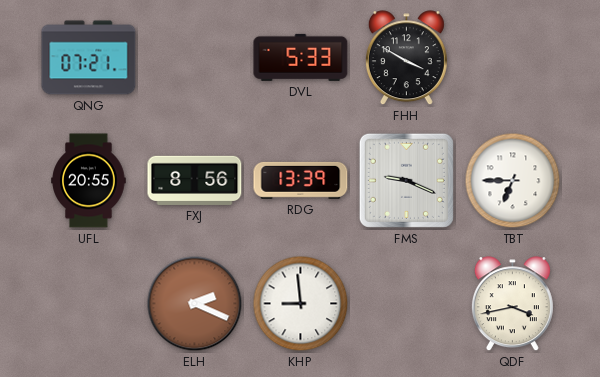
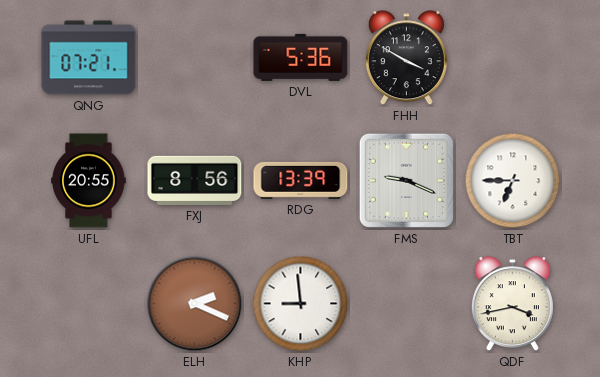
DVL: 5:33 -> 5:36 (301, 57)
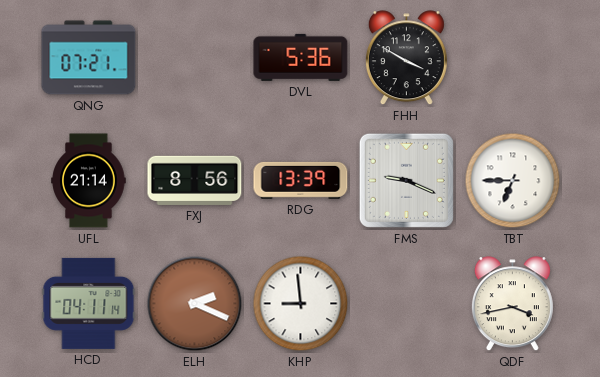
UFL: 20:55 -> 21:14 (89, 181)
HCD: none -> 04:11 (89, 303)
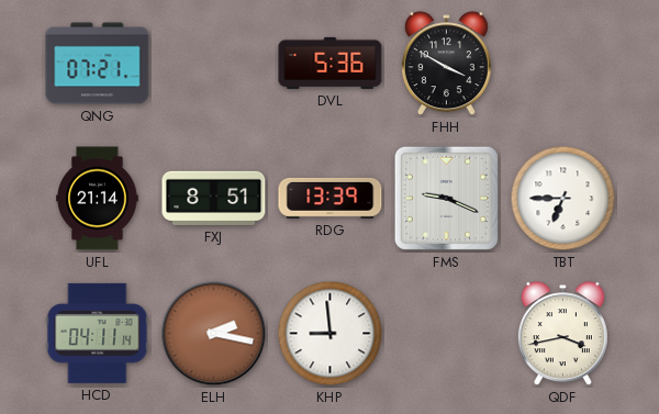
FXJ: 8:56 -> 8:51 (214, 198)
ELH: 2:19 -> 2:17 (214, 334)
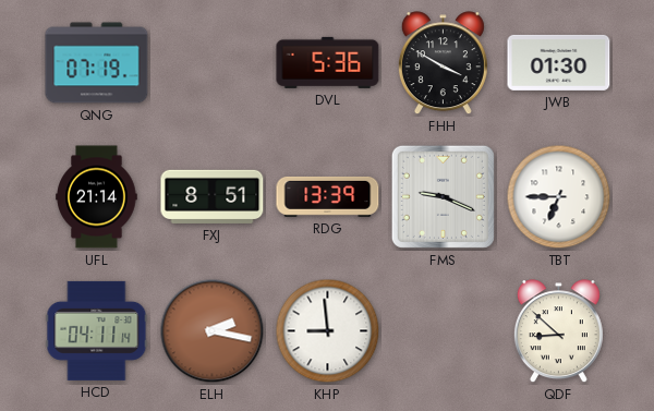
QNG: 07:21 -> 07:19 (97, 63)
JWB: none -> 01:30 (559, 62)
QDF: 3:43 -> 8:52 (558, 331)
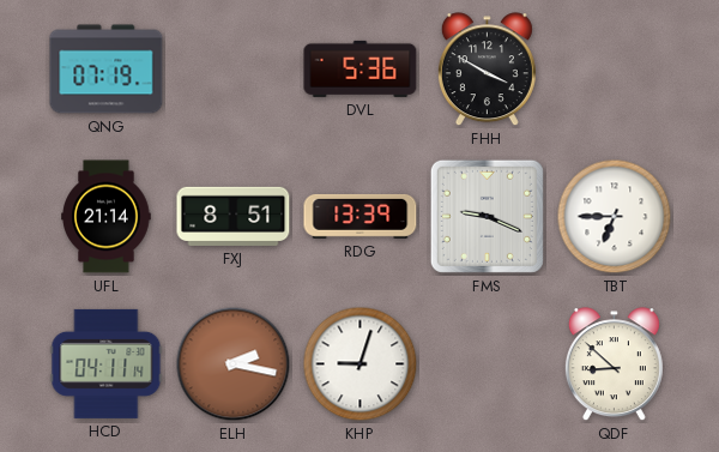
JWB: 01:30 -> none (559, 62)
KHP: 8:59 -> 9:03 (361, 364)
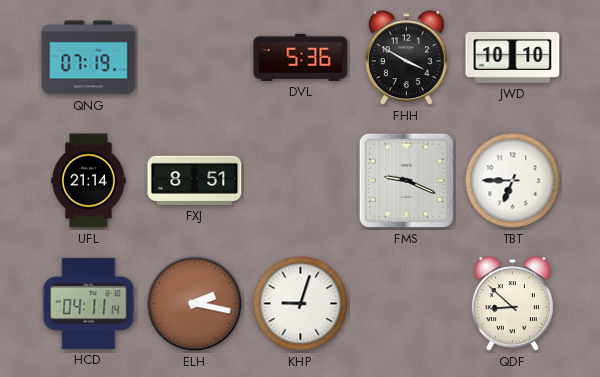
JWD: none -> 10:10 (513, 57)
RDG: 13:39 -> none (361, 216)
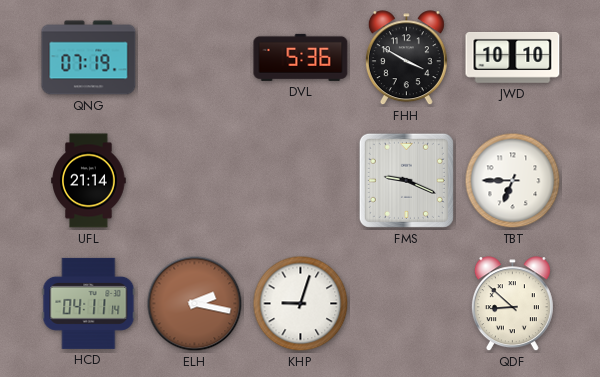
FXJ: 8:51 -> none (195, 180)
